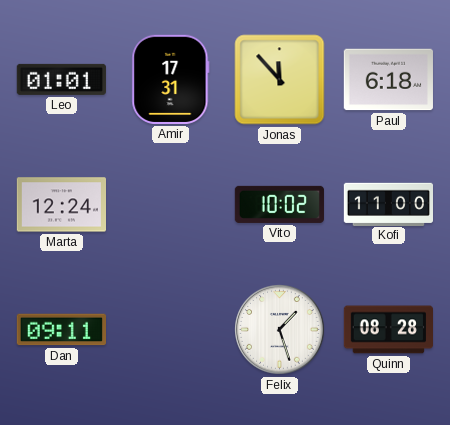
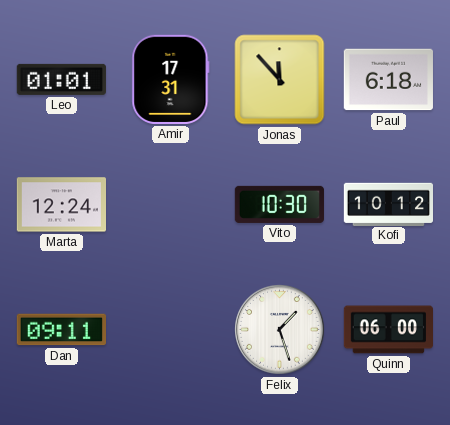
Vito: 10:02 -> 10:30 (279, 204)
Kofi: 11:00 -> 10:12 (388, 204)
Quinn: 08:28 -> 06:00 (388, 330)
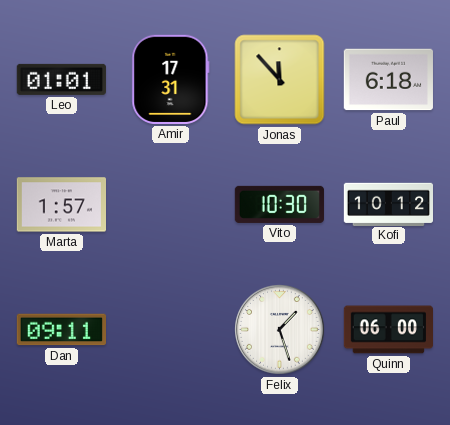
Marta: 12:24 -> 1:57 (61, 205)
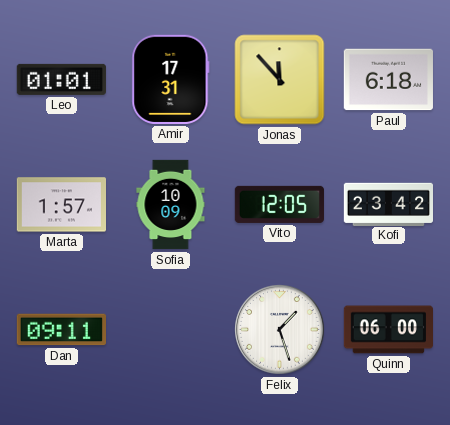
Sofia: none -> 10:09 (171, 205)
Vito: 10:30 -> 12:05 (279, 204)
Kofi: 10:12 -> 23:42 (388, 204)
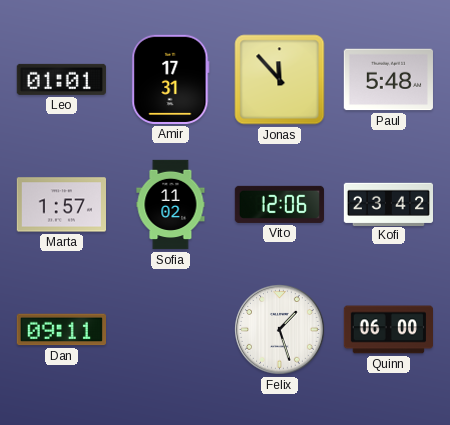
Paul: 6:18 -> 5:48 (388, 80)
Sofia: 10:09 -> 11:02 (171, 205)
Vito: 12:05 -> 12:06 (279, 204)
